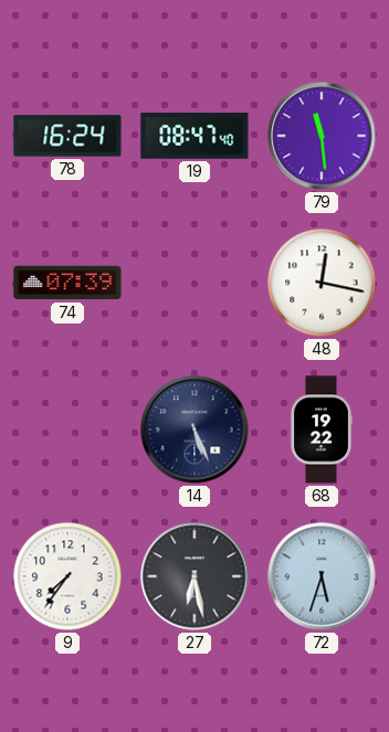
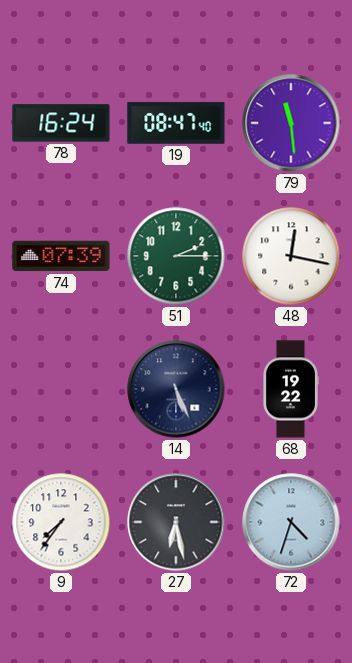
51: none -> 2:15 (176, 256)
72: 5:33 -> 4:33 (291, 522)
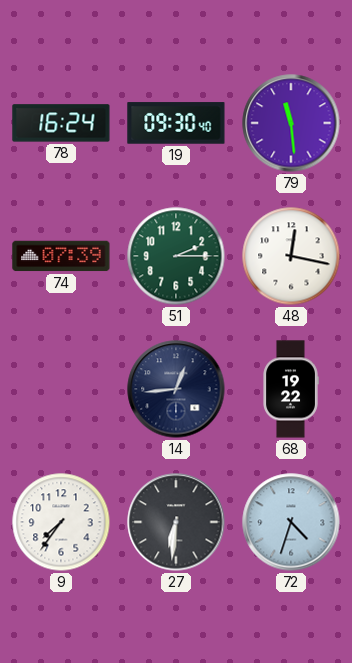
19: 08:47 -> 09:30 (176, 123)
14: 5:26 -> 12:44 (176, 389)
27: 6:28 -> 6:31 (176, 522)
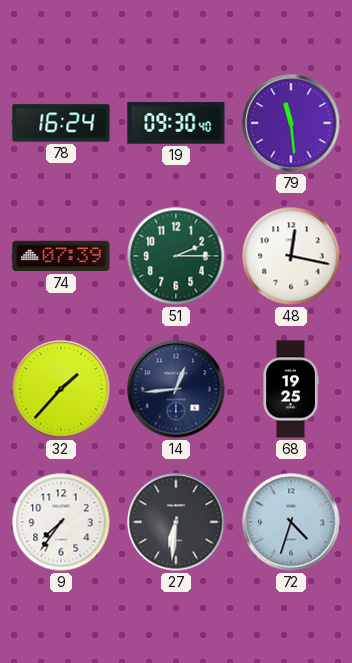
32: none -> 1:37 (61, 389)
68: 19:22 -> 19:25 (291, 389)
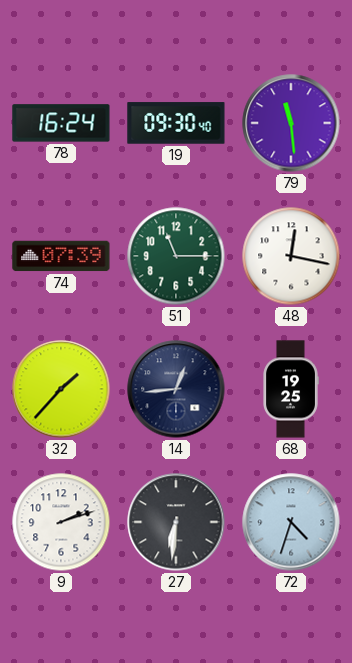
51: 2:15 -> 11:15 (176, 256)
9: 7:36 -> 2:12 (61, 522)
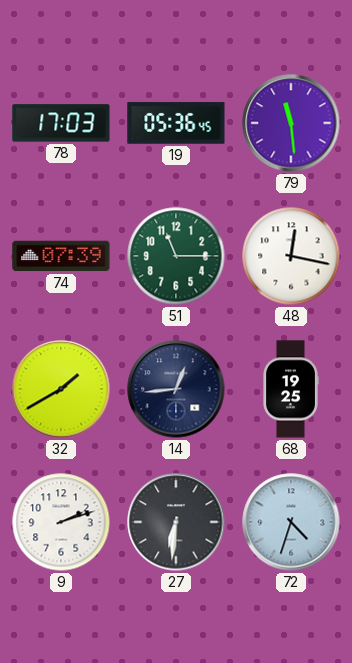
78: 16:24 -> 17:03 (61, 123)
19: 09:30 -> 05:36 (176, 123)
32: 1:37 -> 1:40 (61, 389)
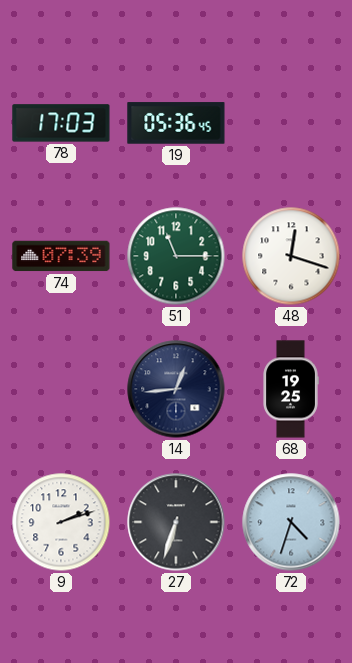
79: 11:29 -> none (291, 123)
48: 12:17 -> 12:18 (291, 256)
32: 1:40 -> none (61, 389)
27: 6:31 -> 6:33 (176, 522)
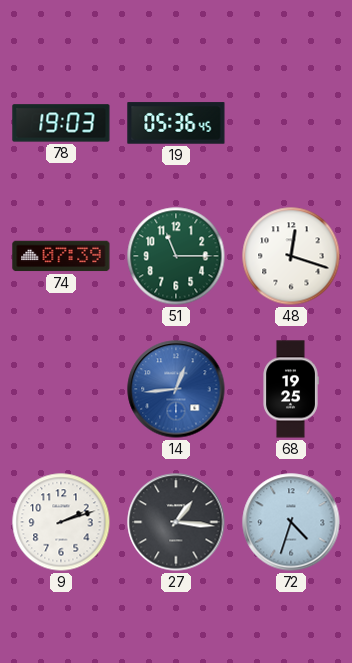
78: 17:03 -> 19:03 (61, 123)
14 dial: navy -> blue (176, 389)
27: 6:33 -> 1:16 (176, 522)
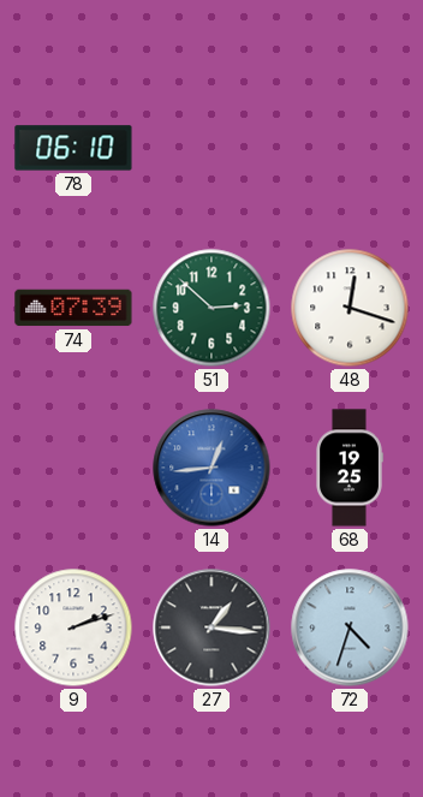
78: 19:03 -> 06:10 (73, 148)
19: 05:36 -> none (176, 123)
51: 11:15 -> 2:52 (211, 308)
